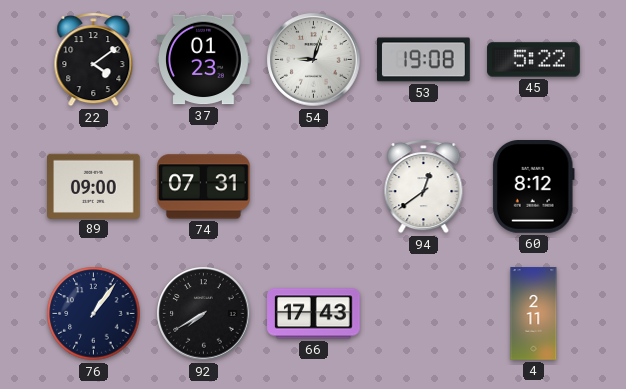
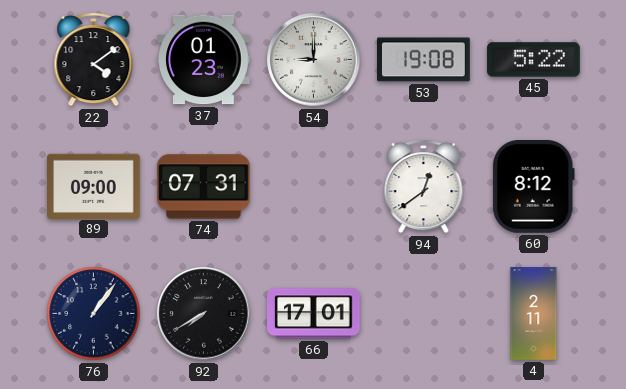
54: 9:03 -> 9:00 (314, 60)
66: 17:43 -> 17:01 (314, 314)
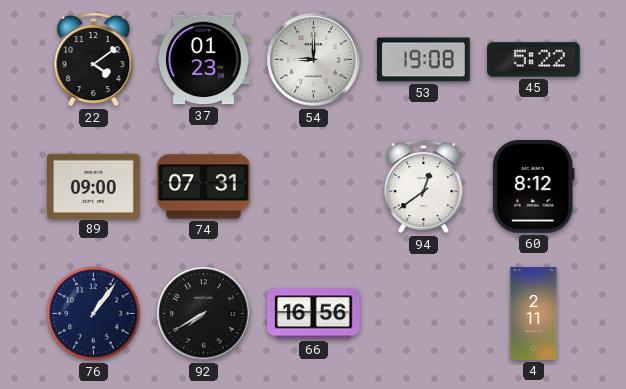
66: 17:01 -> 16:56 (314, 314)
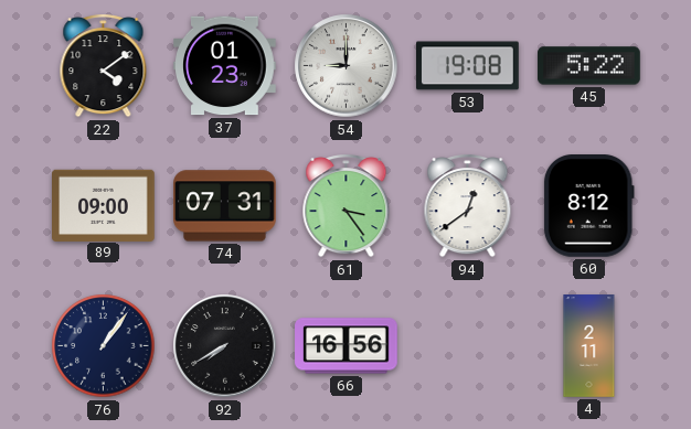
61: none -> 3:24 (347, 206)
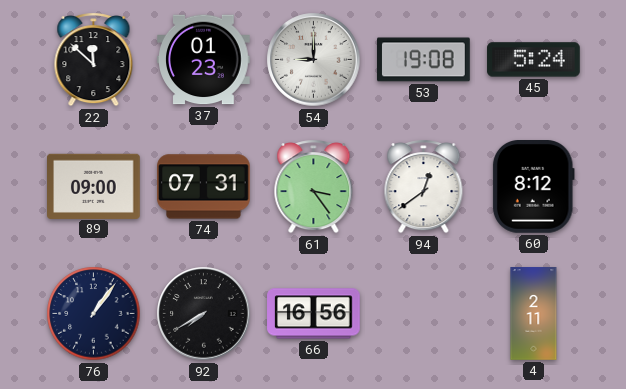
22: 4:09 -> 11:52 (94, 60)
45: 5:22 -> 5:24 (534, 60)
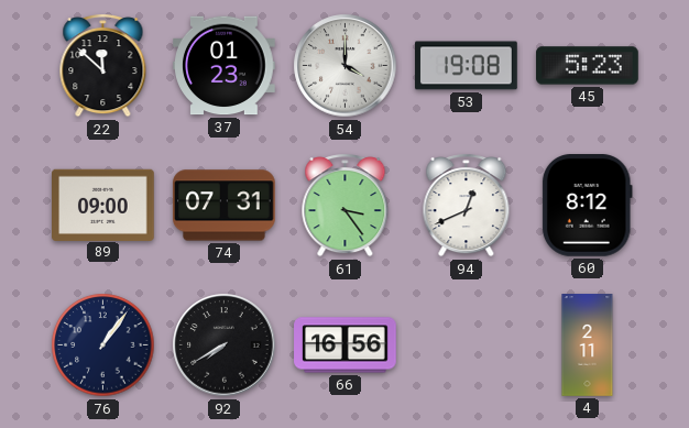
54: 9:00 -> 4:00 (346, 66)
45: 5:24 -> 5:23 (588, 66)
94: 12:39 -> 12:41 (467, 206)
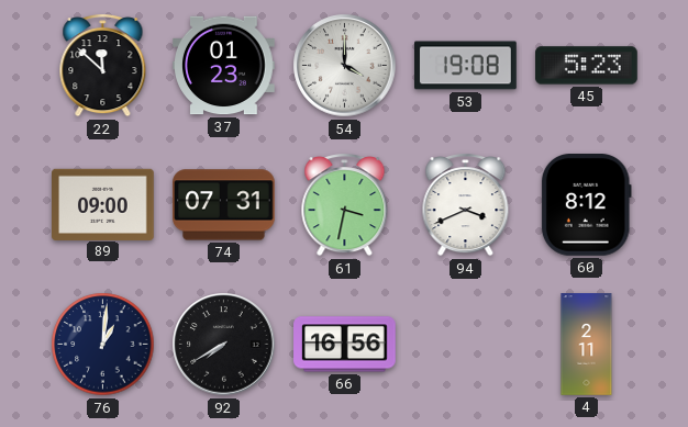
61: 3:24 -> 3:32 (345, 205)
94: 12:41 -> 3:41 (466, 205)
76: 1:06 -> 1:01 (103, 345)
